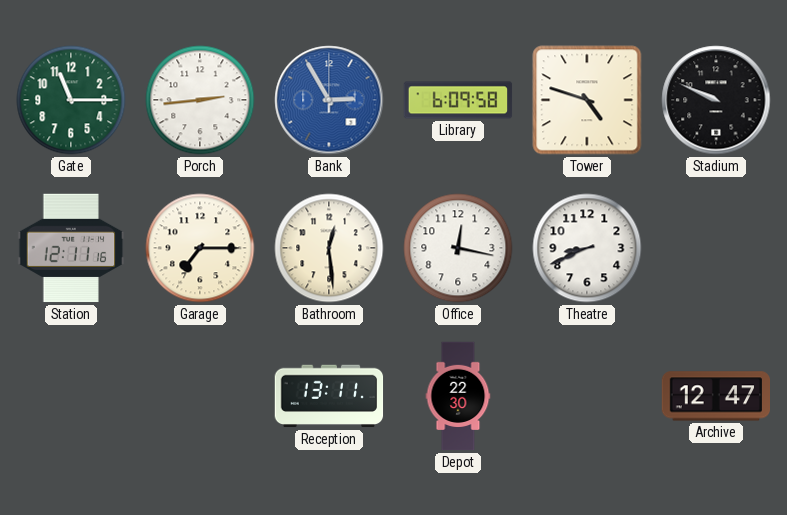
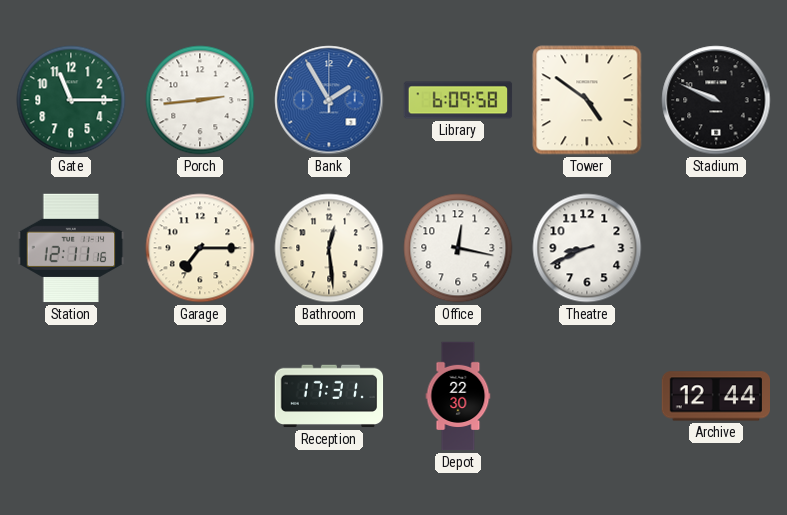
Bank: 2:55 -> 1:55 (329, 100)
Tower: 4:48 -> 4:51 (587, 100)
Reception: 13:11 -> 17:31 (329, 396)
Archive: 12:47 -> 12:44 (715, 396)
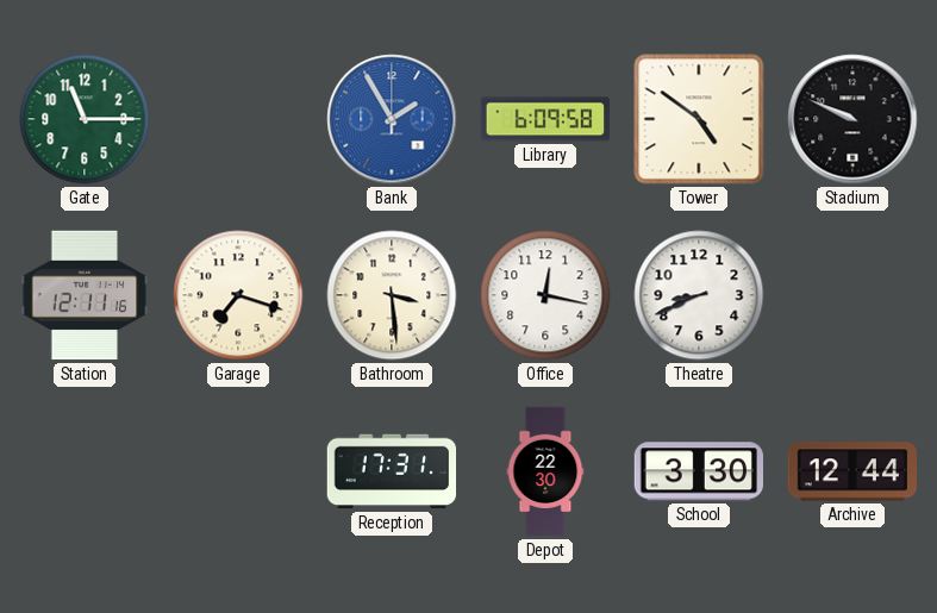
Porch: 2:44 -> none (200, 100)
Garage: 7:15 -> 7:18 (238, 295)
Bathroom: 12:29 -> 3:29 (392, 295)
School: none -> 3:30 (698, 471)
